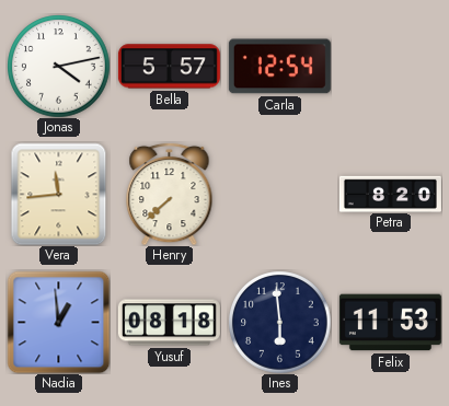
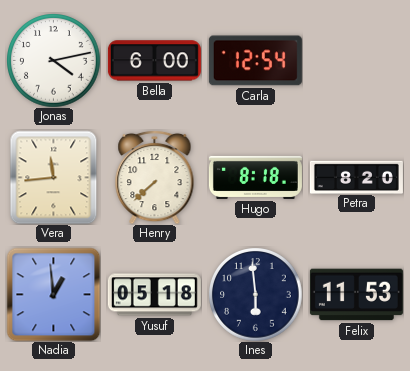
Bella: 5:57 -> 6:00 (154, 61)
Hugo: none -> 8:18 (255, 177)
Yusuf: 08:18 -> 05:18 (154, 295)
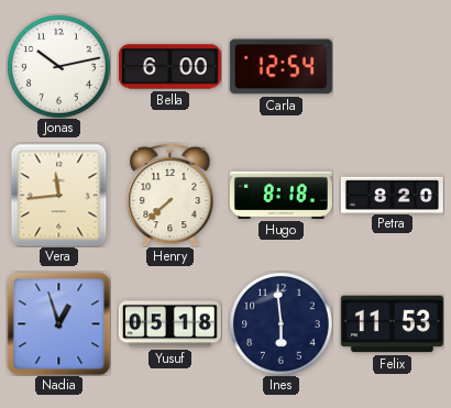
Jonas: 4:13 -> 10:13 (58, 66)
Nadia: 12:59 -> 12:57 (58, 323)
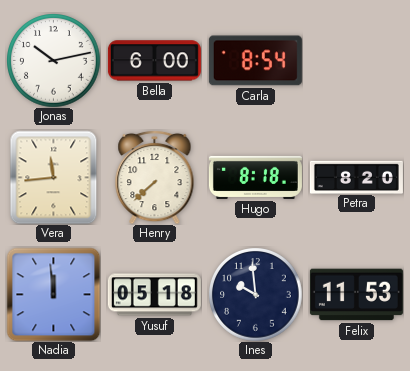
Carla: 12:54 -> 8:54 (255, 61)
Nadia: 12:57 -> 11:59 (53, 294)
Ines: 5:59 -> 9:59 (255, 294)
